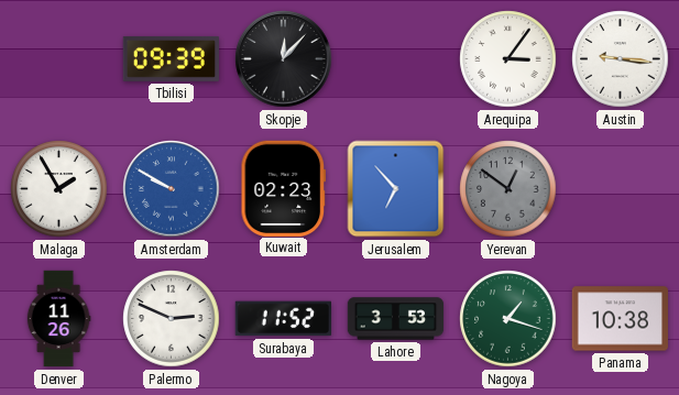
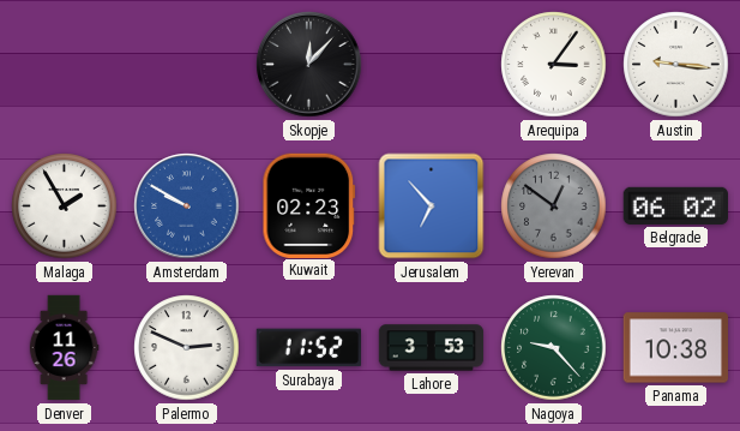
Tbilisi: 09:39 -> none (172, 58)
Belgrade: none -> 06:02 (675, 205)
Nagoya: 1:18 -> 9:23 (554, 348)
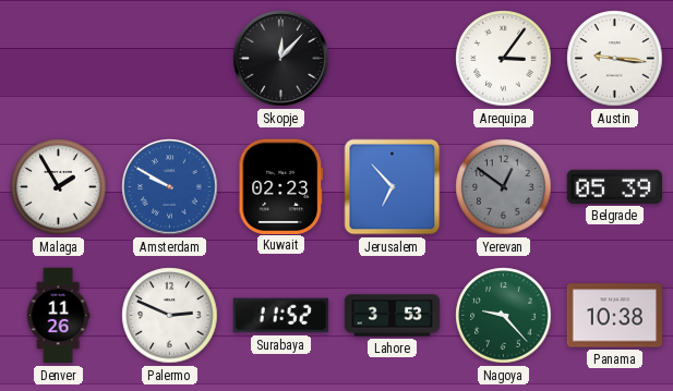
Belgrade: 06:02 -> 05:39 (614, 186)
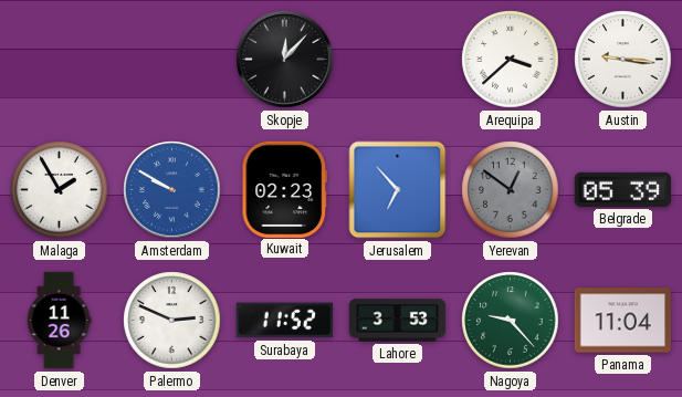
Arequipa: 3:06 -> 3:38 (511, 60)
Panama: 10:38 -> 11:04 (622, 321)
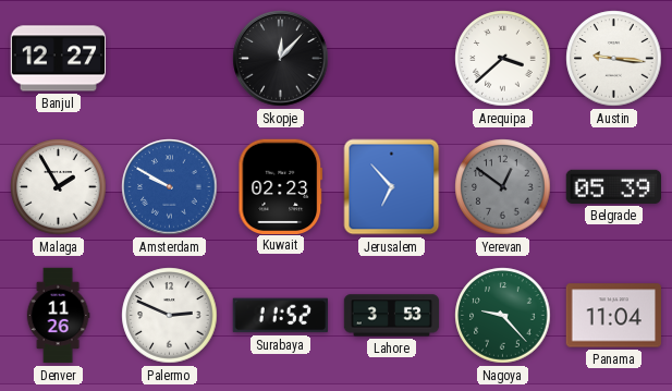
Banjul: none -> 12:27 (59, 59)
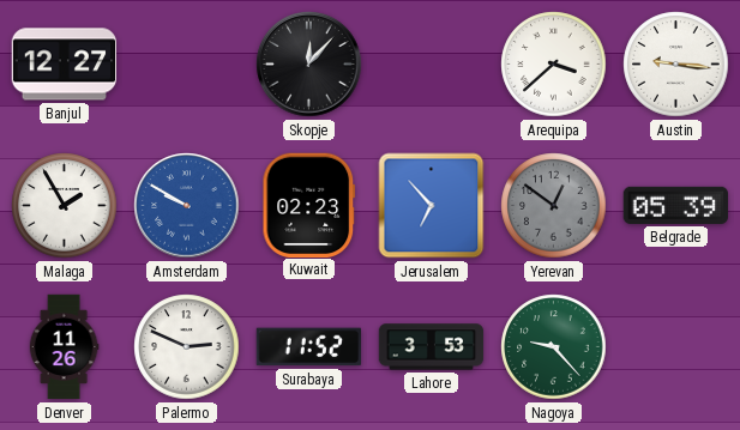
Panama: 11:04 -> none (613, 316)
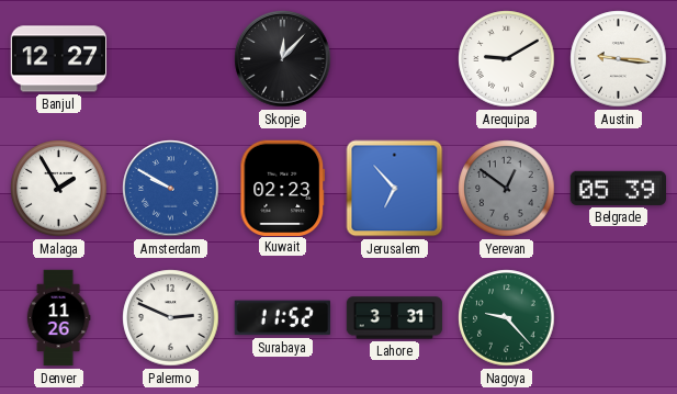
Arequipa: 3:38 -> 9:10 (507, 59)
Lahore: 3:53 -> 3:31 (395, 318)
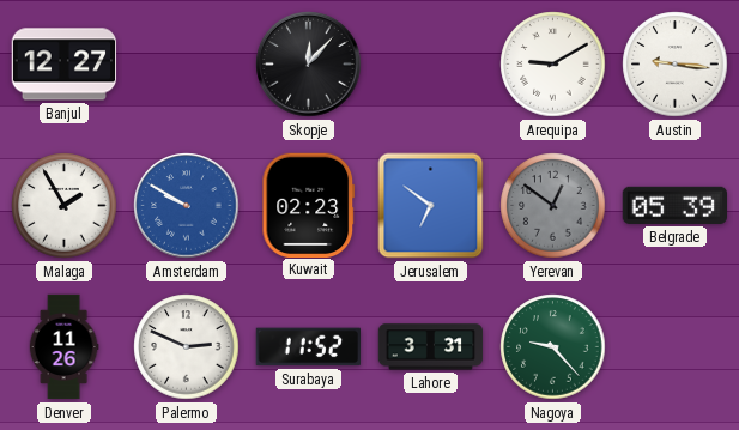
Jerusalem: 6:53 -> 6:51 (431, 206)
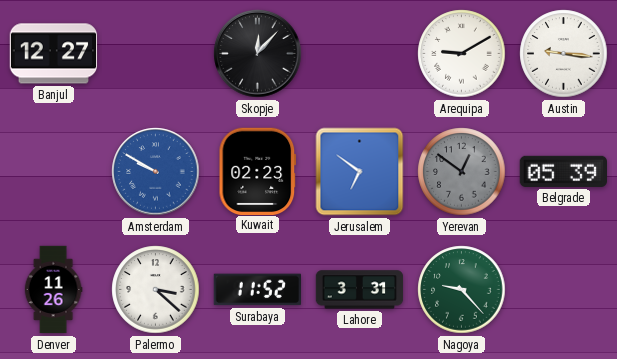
Malaga: 1:55 -> none (65, 206)
Palermo: 2:49 -> 3:22 (156, 290)
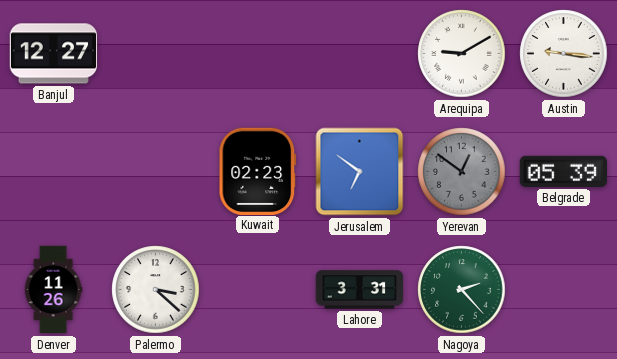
Skopje: 12:07 -> none (258, 54)
Amsterdam: 9:50 -> none (156, 172)
Surabaya: 11:52 -> none (257, 290)
Nagoya: 9:23 -> 2:23 (462, 290)
